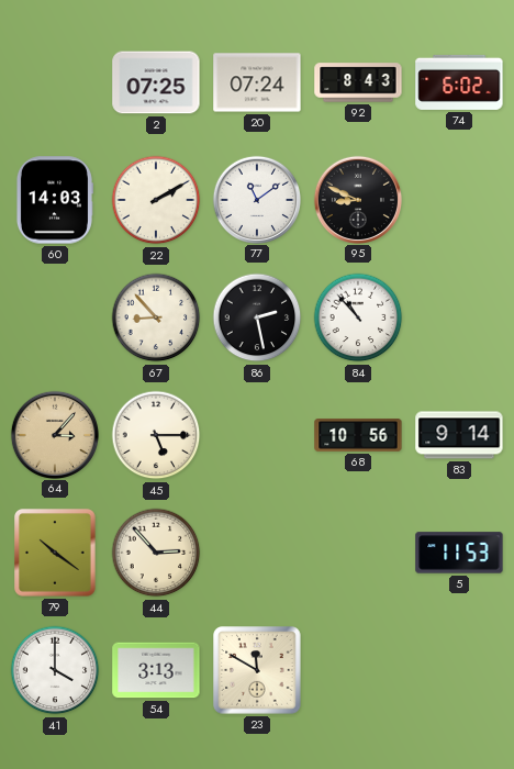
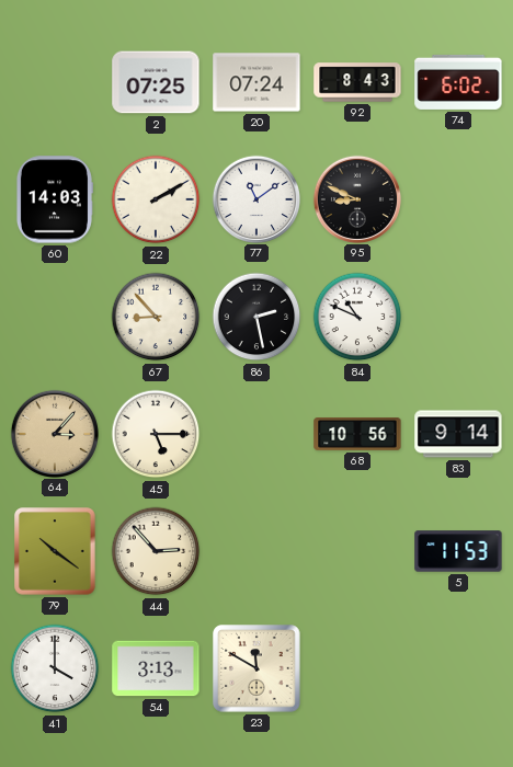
84: 10:53 -> 10:49 (357, 317)
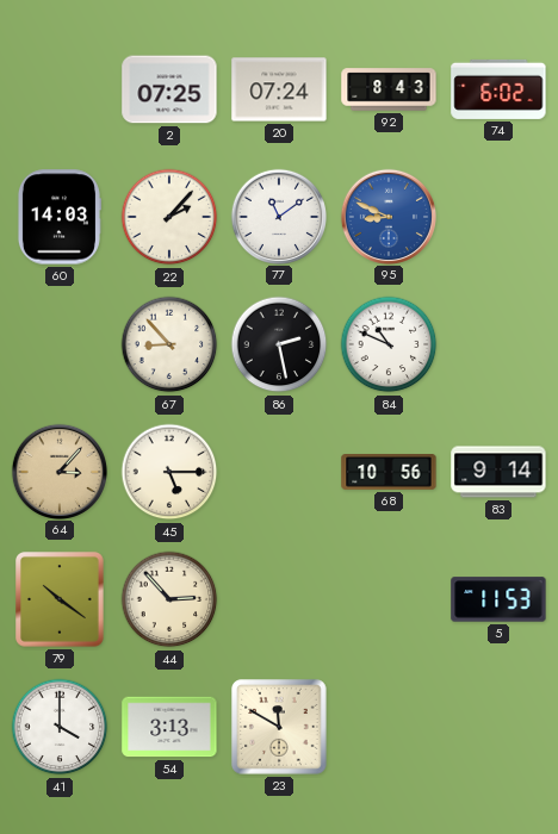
22: 2:10 -> 2:07 (169, 217)
95 dial: black -> blue (387, 216)
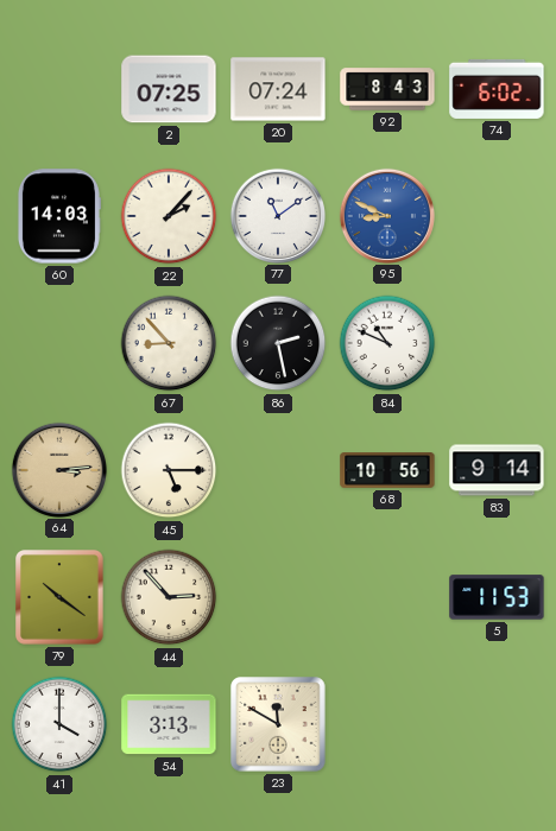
64: 3:07 -> 3:14 (58, 469)
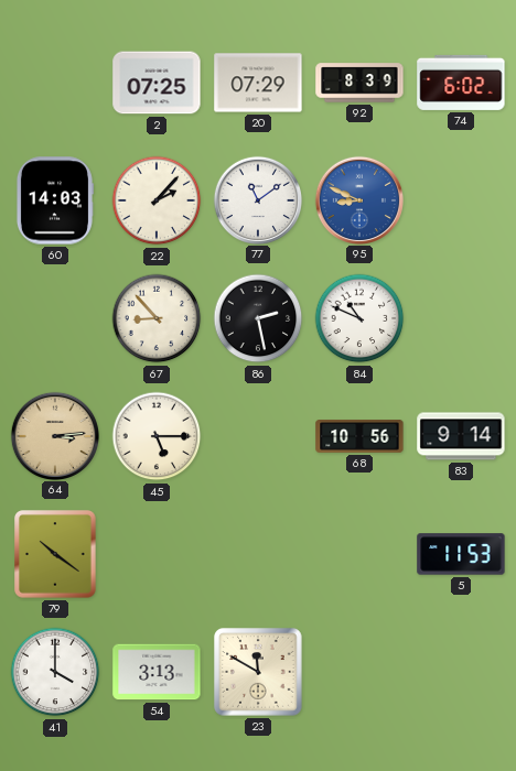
20: 07:24 -> 07:29 (258, 83)
92: 8:43 -> 8:39 (359, 83)
44: 2:53 -> none (169, 597)
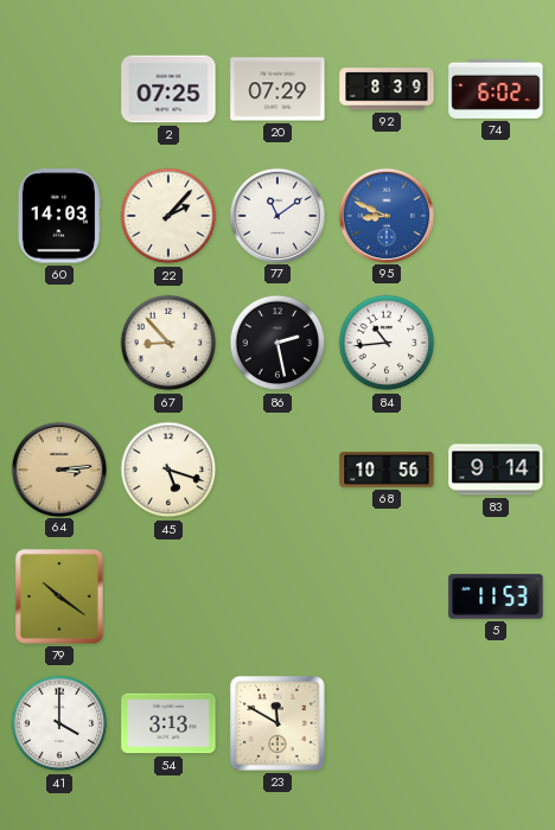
84: 10:49 -> 10:44 (387, 343)
45: 5:15 -> 5:18 (168, 470)
